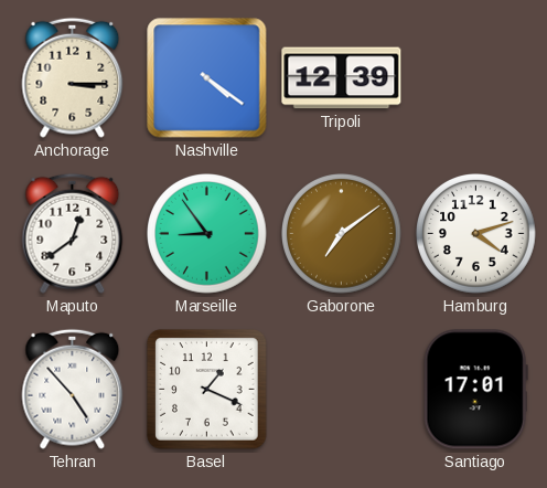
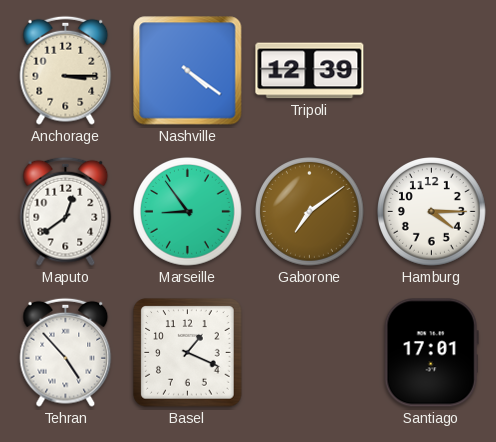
Hamburg: 4:12 -> 4:15 (432, 212)
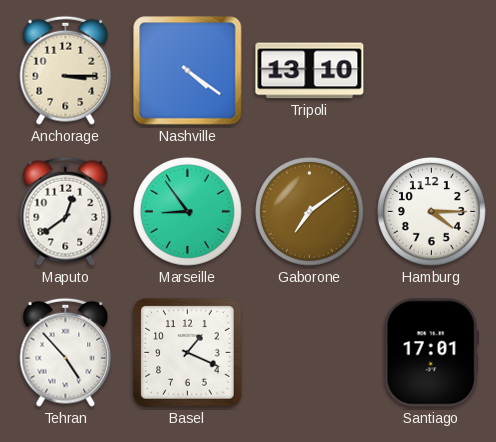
Tripoli: 12:39 -> 13:10 (310, 71)
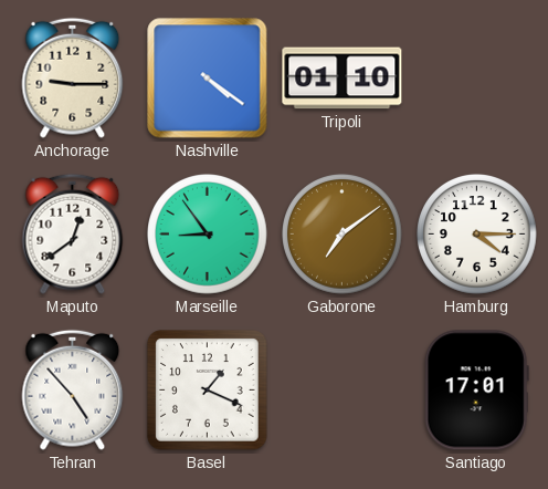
Anchorage: 3:15 -> 9:15 (73, 77)
Tripoli: 13:10 -> 01:10 (342, 79)
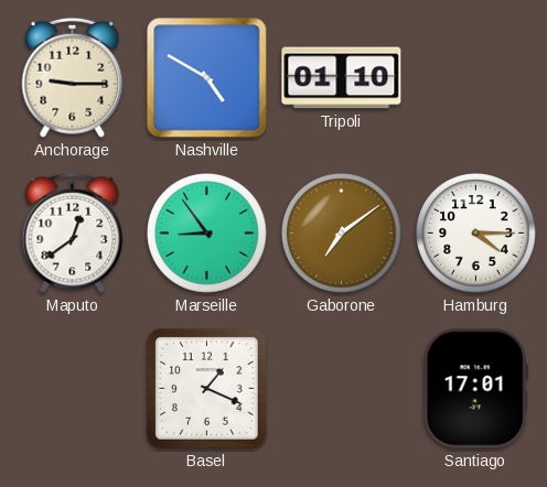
Nashville: 4:21 -> 4:50 (207, 78)
Tehran: 4:53 -> none (73, 389)
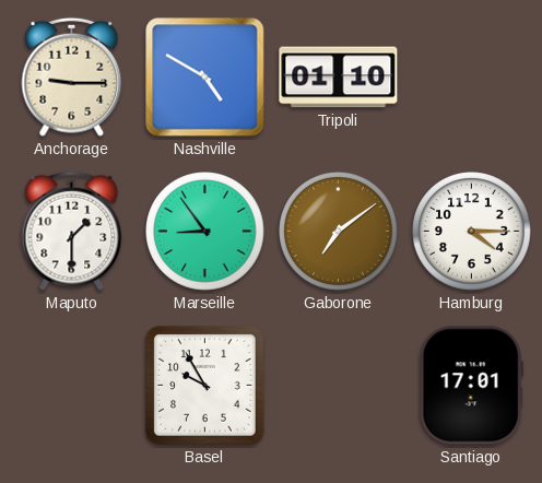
Maputo: 12:39 -> 1:30 (72, 231)
Basel: 1:19 -> 9:55 (205, 386)
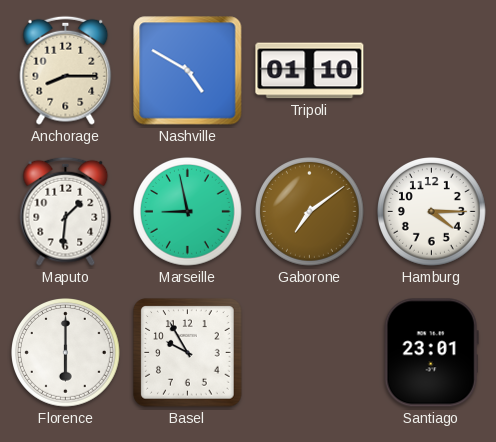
Anchorage: 9:15 -> 8:15 (66, 70)
Maputo: 1:30 -> 1:31 (66, 211)
Marseille: 8:54 -> 8:58 (188, 212)
Florence: none -> 6:00 (66, 353)
Santiago: 17:01 -> 23:01 (431, 353)
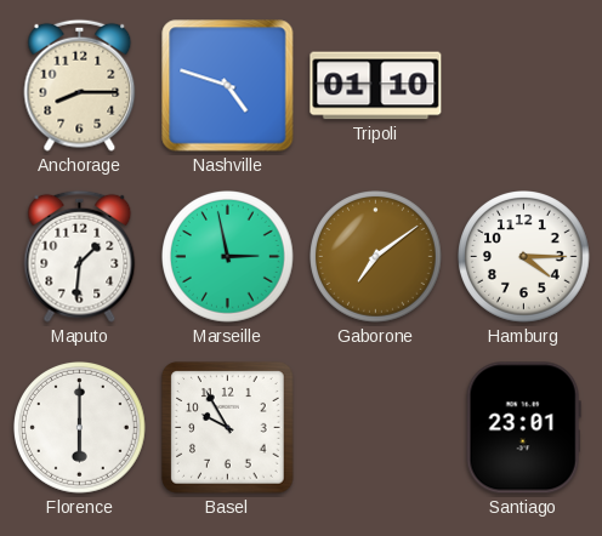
Nashville: 4:50 -> 4:48 (228, 86)
Marseille: 8:58 -> 2:58 (228, 257)
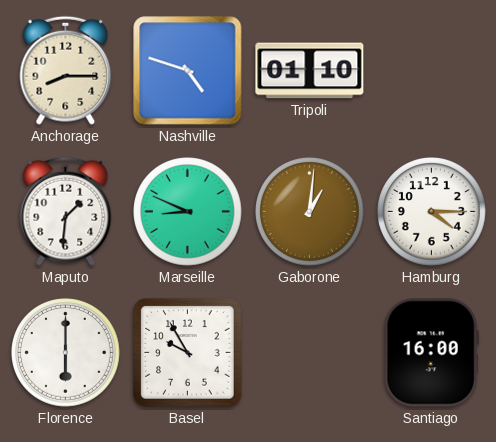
Marseille: 2:58 -> 8:49 (188, 212)
Gaborone: 7:09 -> 1:01 (310, 212)
Santiago: 23:01 -> 16:00 (431, 353)
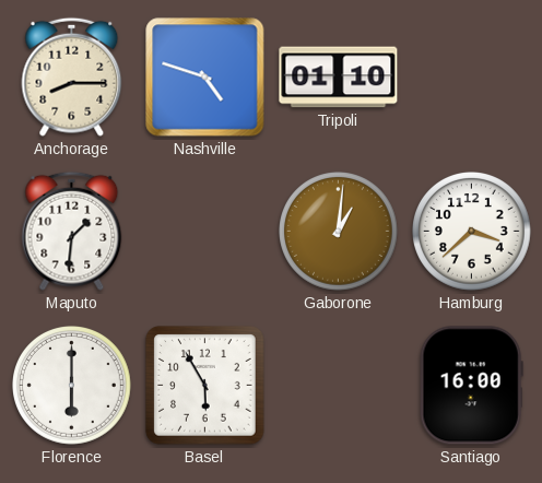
Marseille: 8:49 -> none (188, 212)
Hamburg: 4:15 -> 3:38 (472, 232)
Basel: 9:55 -> 5:55 (205, 386)
